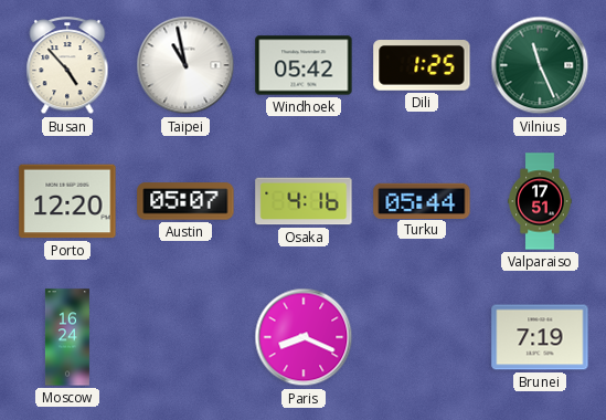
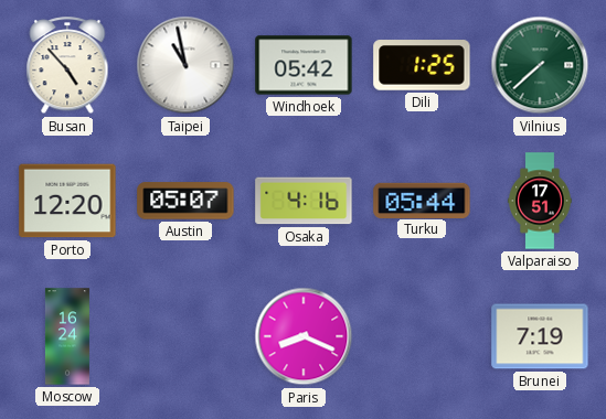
Vilnius: 11:26 -> 7:38 (540, 65)
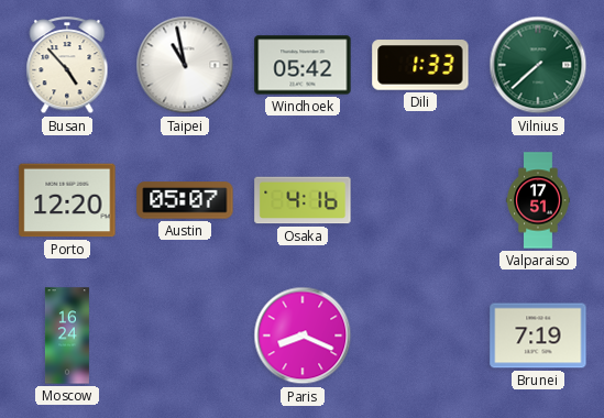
Dili: 1:25 -> 1:33 (420, 65)
Turku: 05:44 -> none (422, 200)
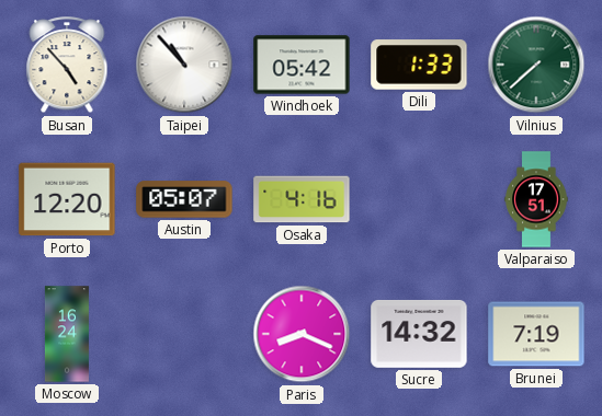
Taipei: 10:58 -> 10:53 (184, 65)
Sucre: none -> 14:32 (419, 334)
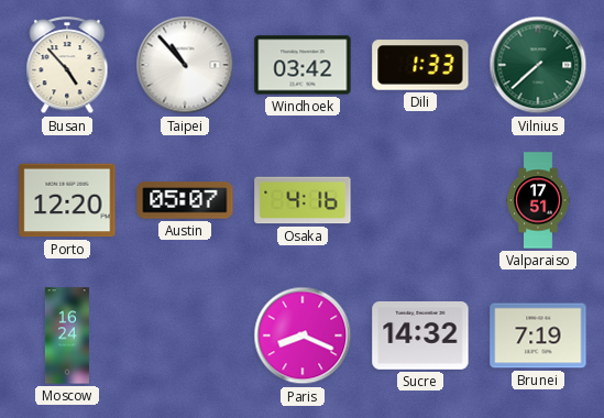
Windhoek: 05:42 -> 03:42 (303, 65)
